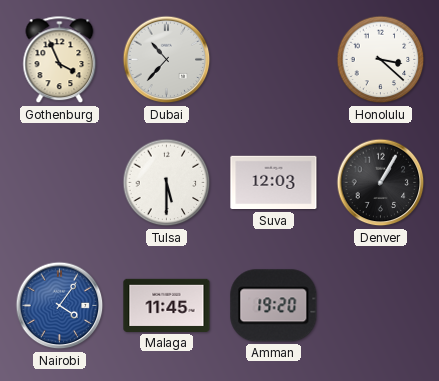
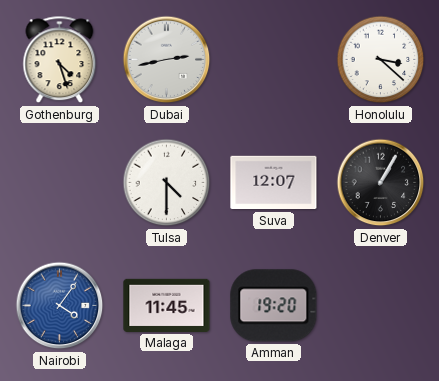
Gothenburg: 3:56 -> 4:27 (60, 60)
Dubai: 10:37 -> 2:43 (167, 60)
Tulsa: 5:30 -> 4:30 (167, 183)
Suva: 12:03 -> 12:07 (274, 183)
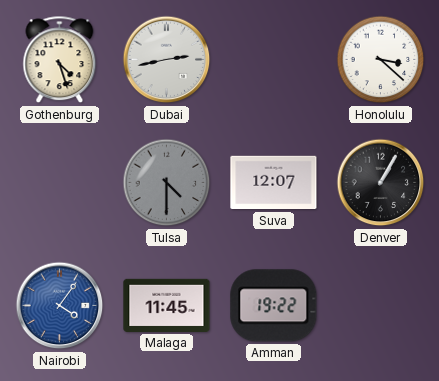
Tulsa dial: white -> grey (167, 183)
Amman: 19:20 -> 19:22 (274, 306)
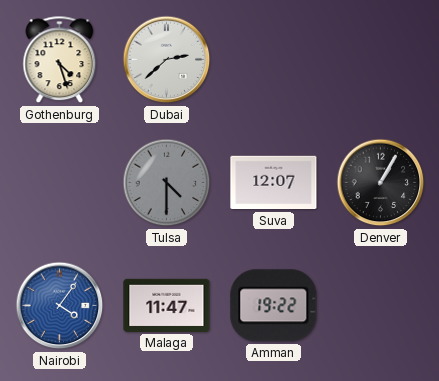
Dubai: 2:43 -> 2:38 (167, 60)
Honolulu: 3:22 -> none (381, 60)
Malaga: 11:45 -> 11:47 (167, 305)
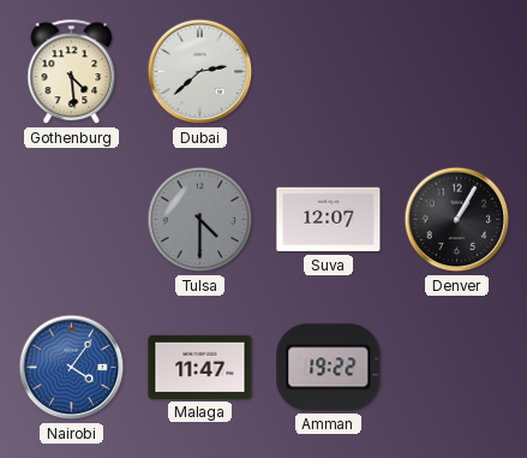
Gothenburg: 4:27 -> 4:29 (72, 72)
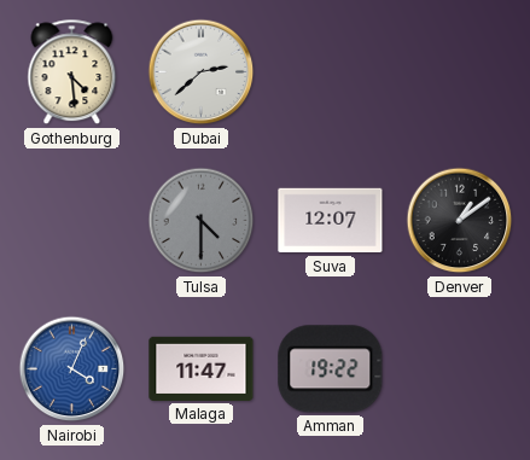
Denver: 1:05 -> 1:09 (460, 221)
Nairobi: 4:06 -> 4:04 (72, 369)
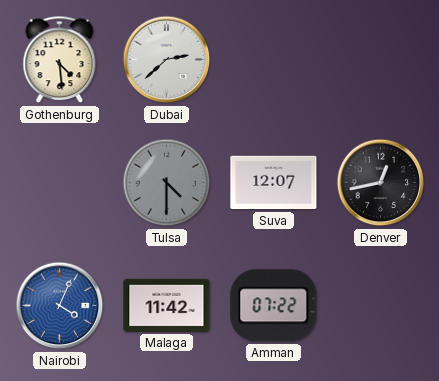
Denver: 1:09 -> 12:43 (381, 183)
Malaga: 11:47 -> 11:42 (167, 305)
Amman: 19:22 -> 07:22 (274, 306)
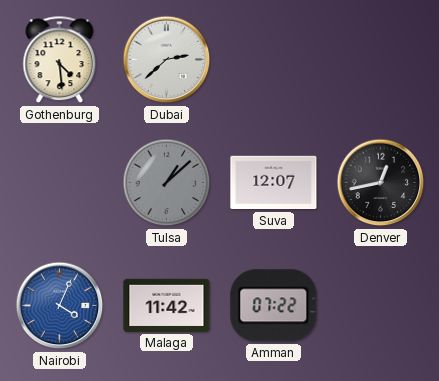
Tulsa: 4:30 -> 1:08 (167, 183)
